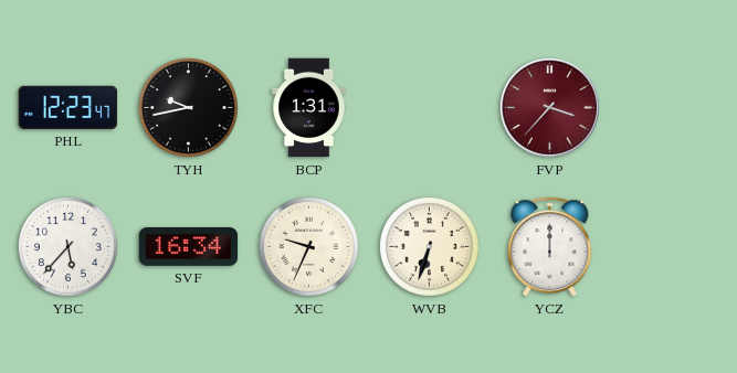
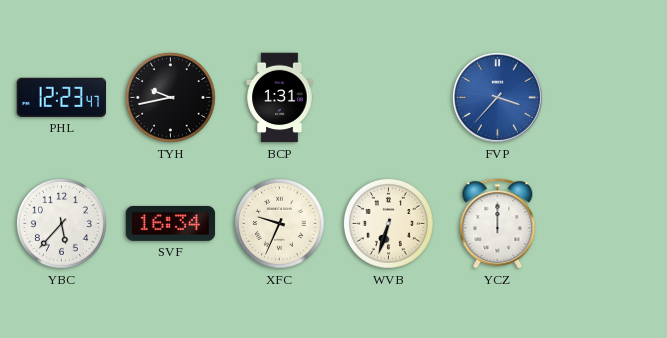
FVP dial: burgundy -> blue (497, 97)
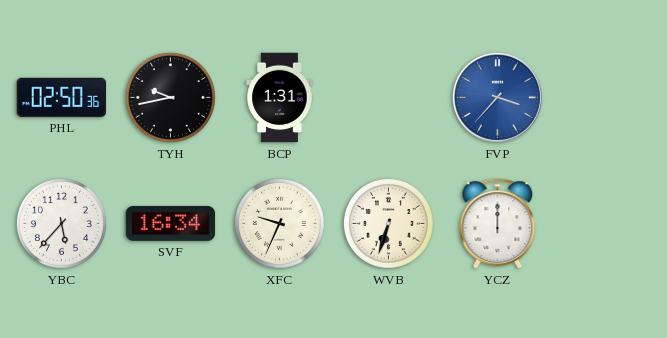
PHL: 12:23 -> 02:50 (62, 97)
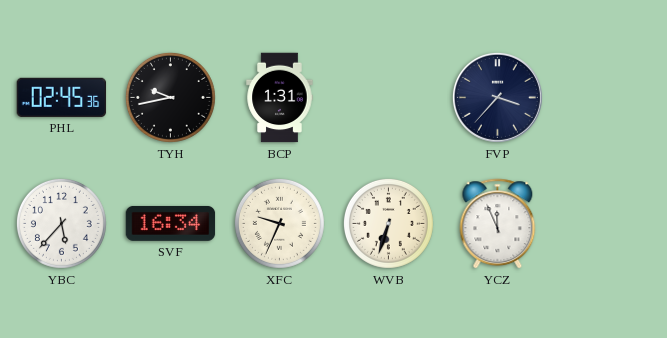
PHL: 02:50 -> 02:45 (62, 97)
FVP dial: blue -> navy (497, 97)
YCZ: 12:00 -> 11:56 (498, 224)
